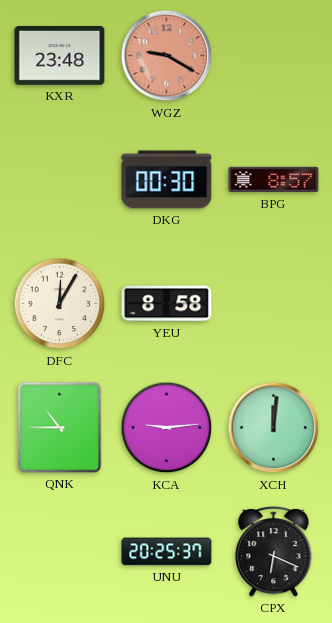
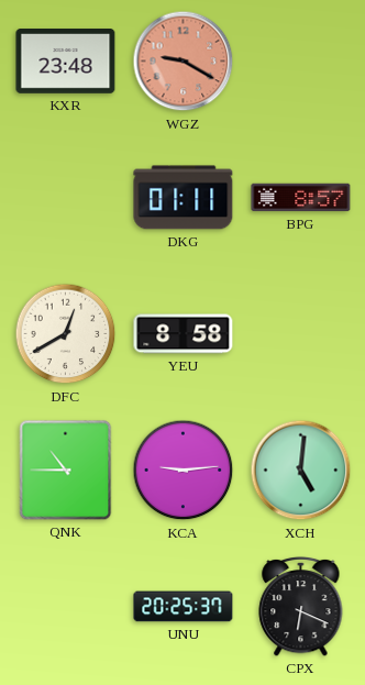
DKG: 00:30 -> 01:11 (184, 198)
DFC: 12:05 -> 12:40 (66, 334)
XCH: 12:01 -> 5:01 (301, 471)
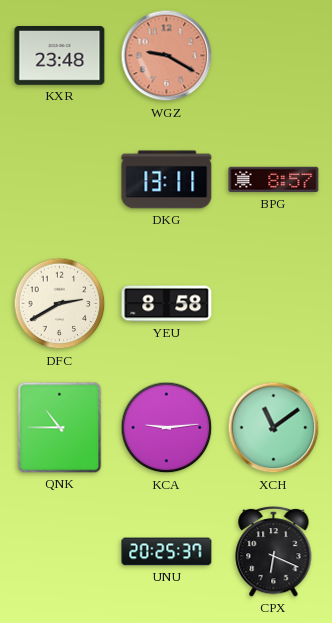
DKG: 01:11 -> 13:11 (167, 180)
DFC: 12:40 -> 2:40 (60, 304)
XCH: 5:01 -> 11:09 (274, 428)
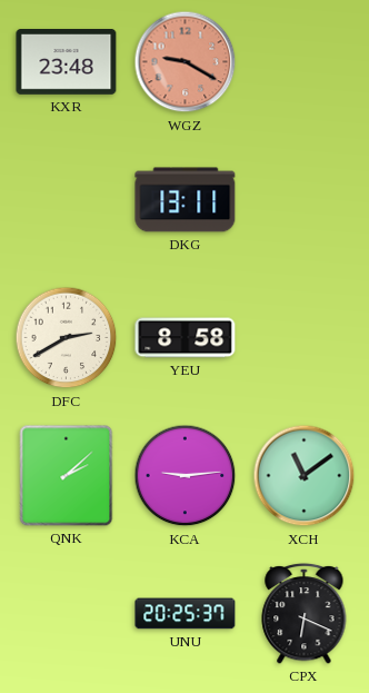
BPG: 8:57 -> none (274, 180)
QNK: 10:45 -> 2:08 (67, 476)
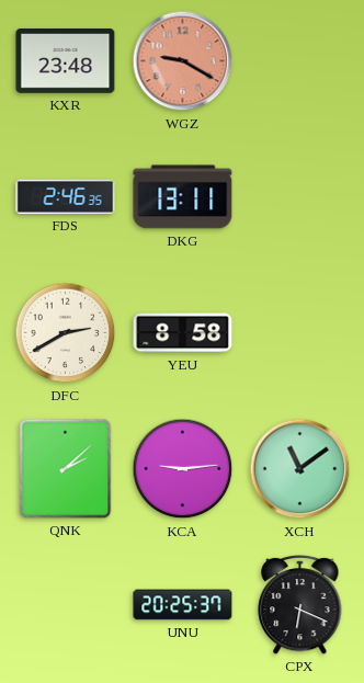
FDS: none -> 2:46 (66, 196)
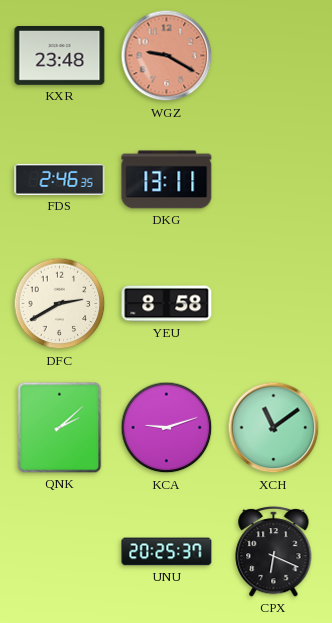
KCA: 9:14 -> 9:12 (167, 428)
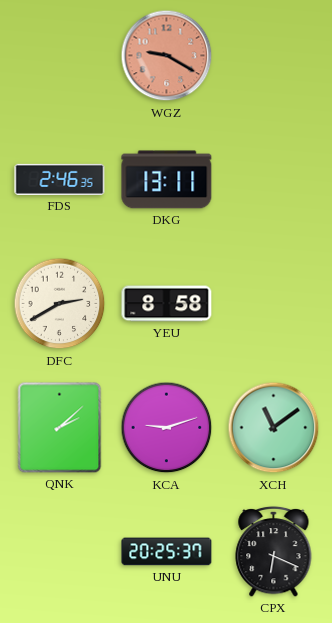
KXR: 23:48 -> none (60, 56)
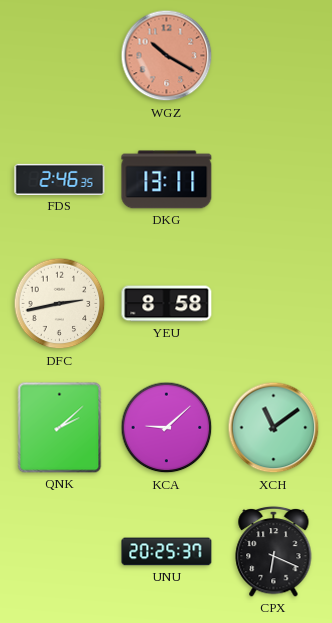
WGZ: 9:20 -> 10:20 (167, 56)
DFC: 2:40 -> 2:43 (60, 304)
KCA: 9:12 -> 9:08 (167, 428)
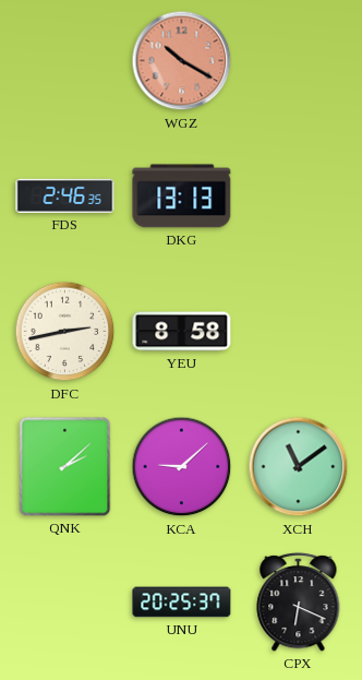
DKG: 13:11 -> 13:13 (182, 196)
